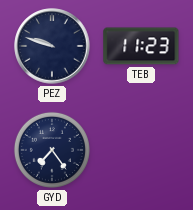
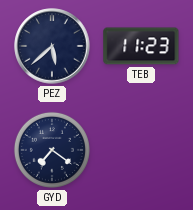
PEZ: 9:48 -> 5:38 (52, 46)
GYD: 7:24 -> 7:21 (52, 150)
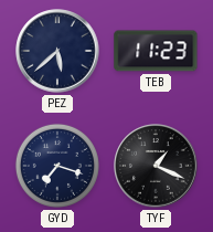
GYD: 7:21 -> 7:18 (57, 166)
TYF: none -> 1:19 (156, 166)
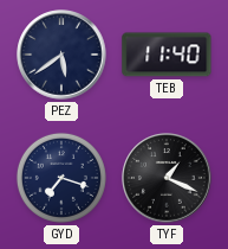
PEZ: 5:38 -> 5:39 (61, 55)
TEB: 11:23 -> 11:40 (167, 55)
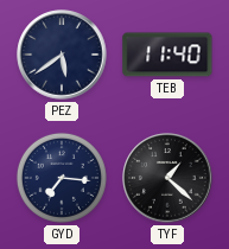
GYD: 7:18 -> 7:16 (62, 178)
TYF: 1:19 -> 1:22 (167, 178)
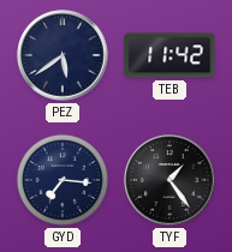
TEB: 11:40 -> 11:42 (169, 55)
TYF: 1:22 -> 1:24 (169, 180)
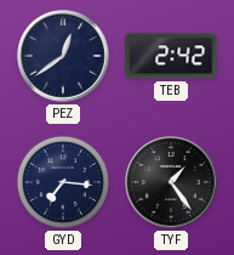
PEZ: 5:39 -> 12:39 (63, 56)
TEB: 11:42 -> 2:42 (171, 56)
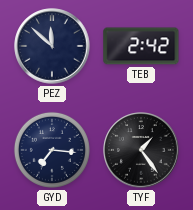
PEZ: 12:39 -> 11:52 (52, 46)
